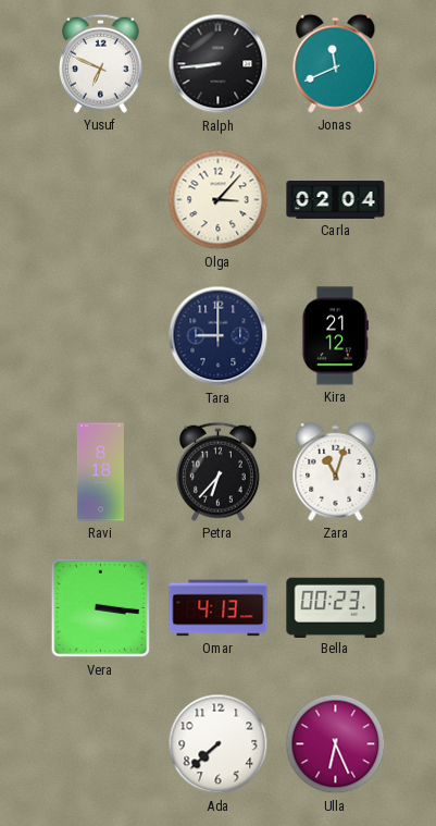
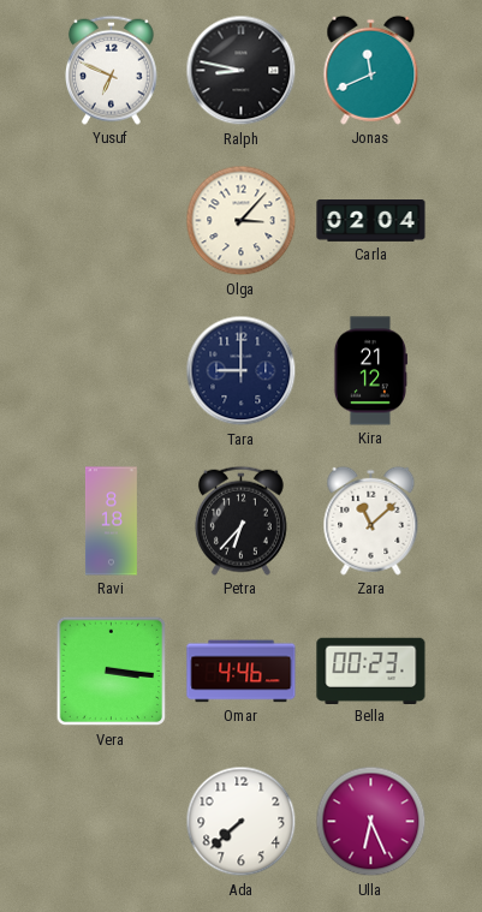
Ralph: 8:44 -> 8:47 (242, 71)
Zara: 11:03 -> 11:08 (371, 520)
Omar: 4:13 -> 4:46 (242, 672)
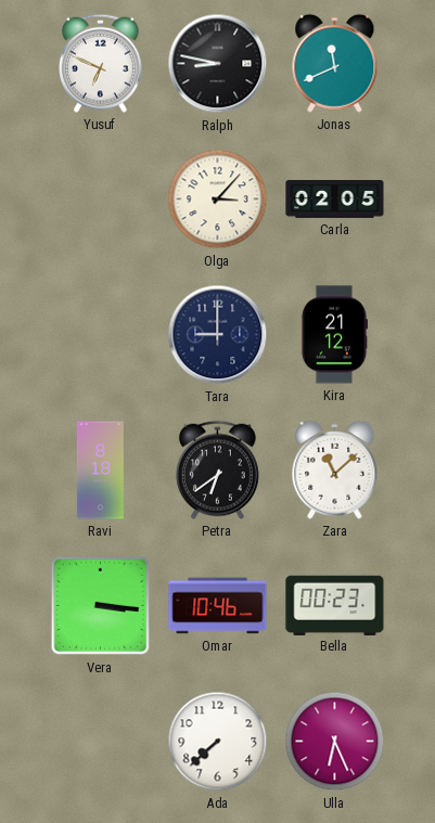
Carla: 02:04 -> 02:05 (335, 200)
Petra: 6:37 -> 6:39 (217, 470)
Omar: 4:46 -> 10:46 (218, 606)
